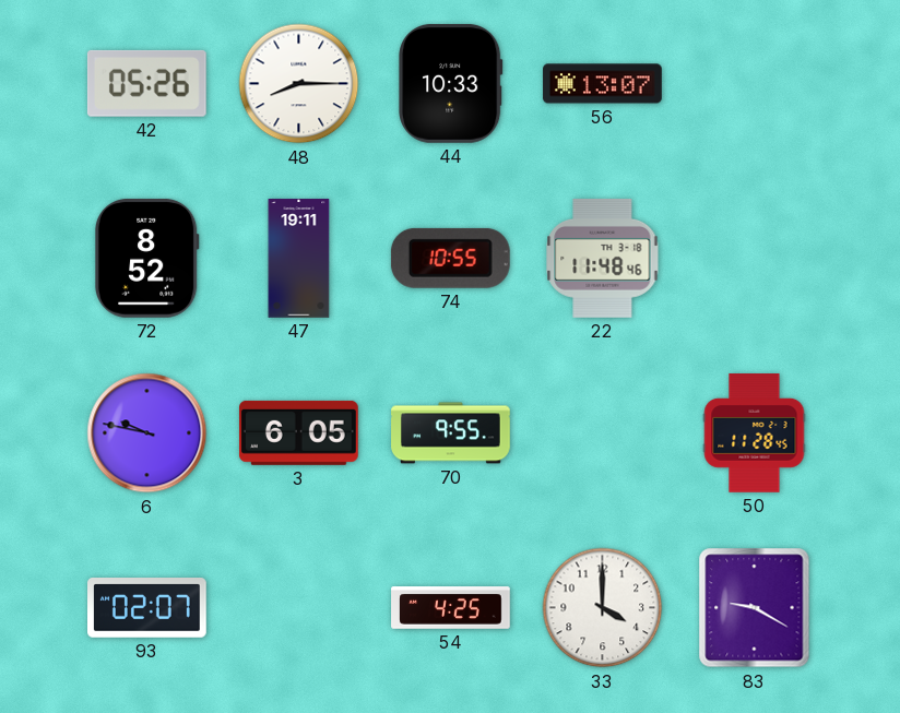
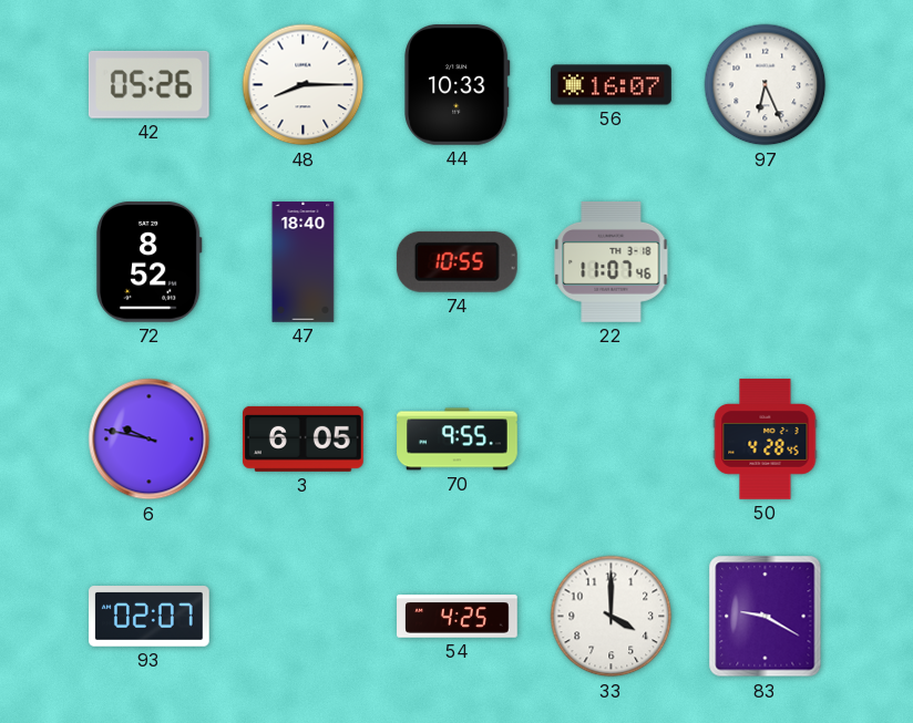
56: 13:07 -> 16:07 (612, 85)
97: none -> 6:26 (766, 85)
47: 19:11 -> 18:40 (304, 262)
22: 11:48 -> 11:07 (612, 261)
50: 11:28 -> 4:28 (766, 440)
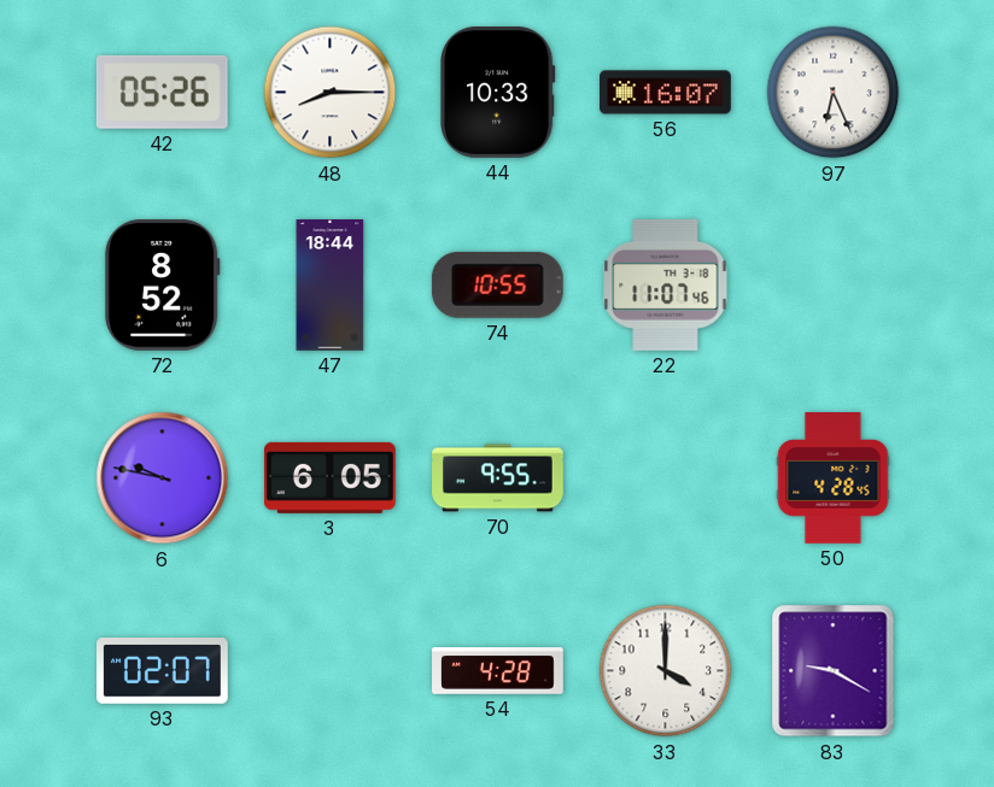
47: 18:40 -> 18:44 (331, 286)
54: 4:25 -> 4:28 (498, 671)
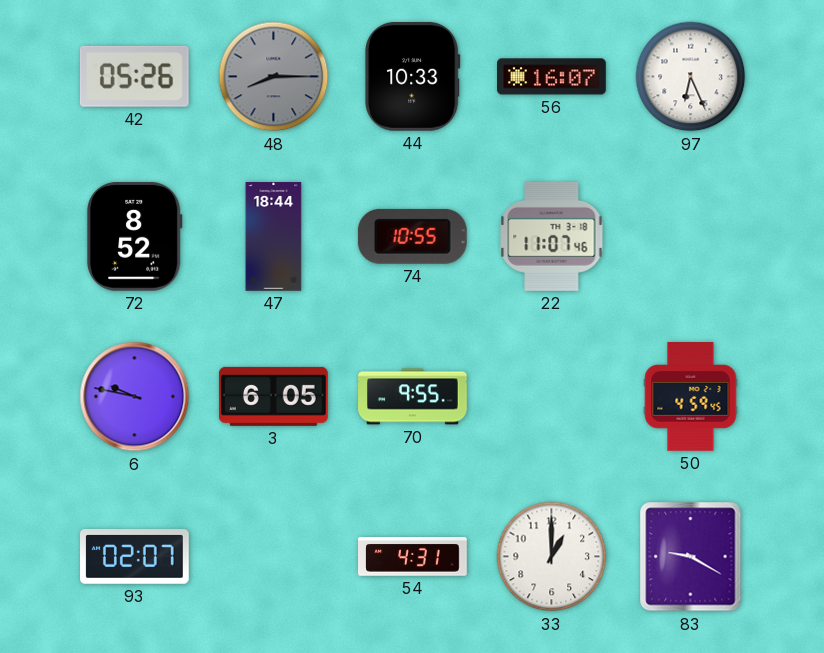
48 dial: white -> grey (274, 77)
50: 4:28 -> 4:59 (691, 397)
54: 4:28 -> 4:31 (413, 557)
33: 4:00 -> 1:00 (552, 557)
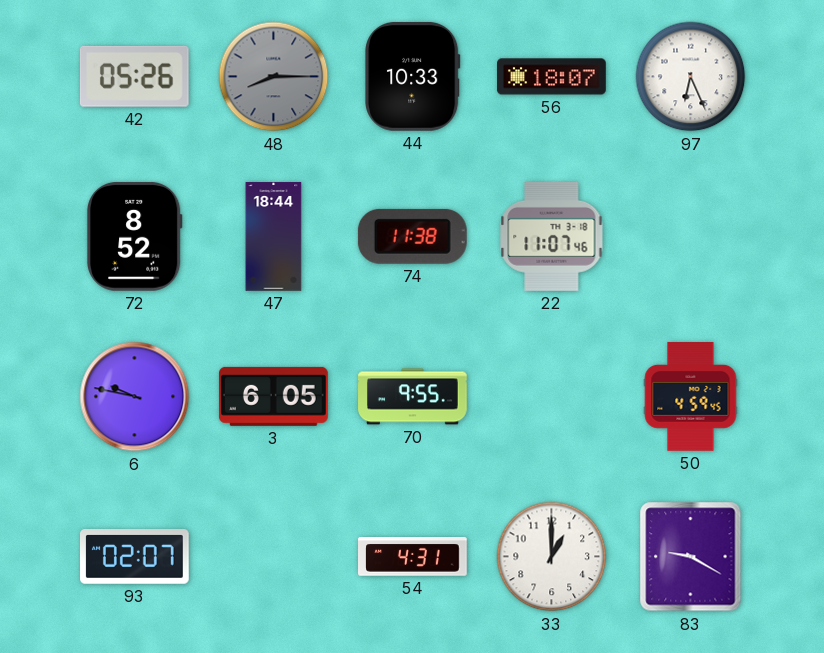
56: 16:07 -> 18:07 (552, 77)
74: 10:55 -> 11:38 (412, 236)
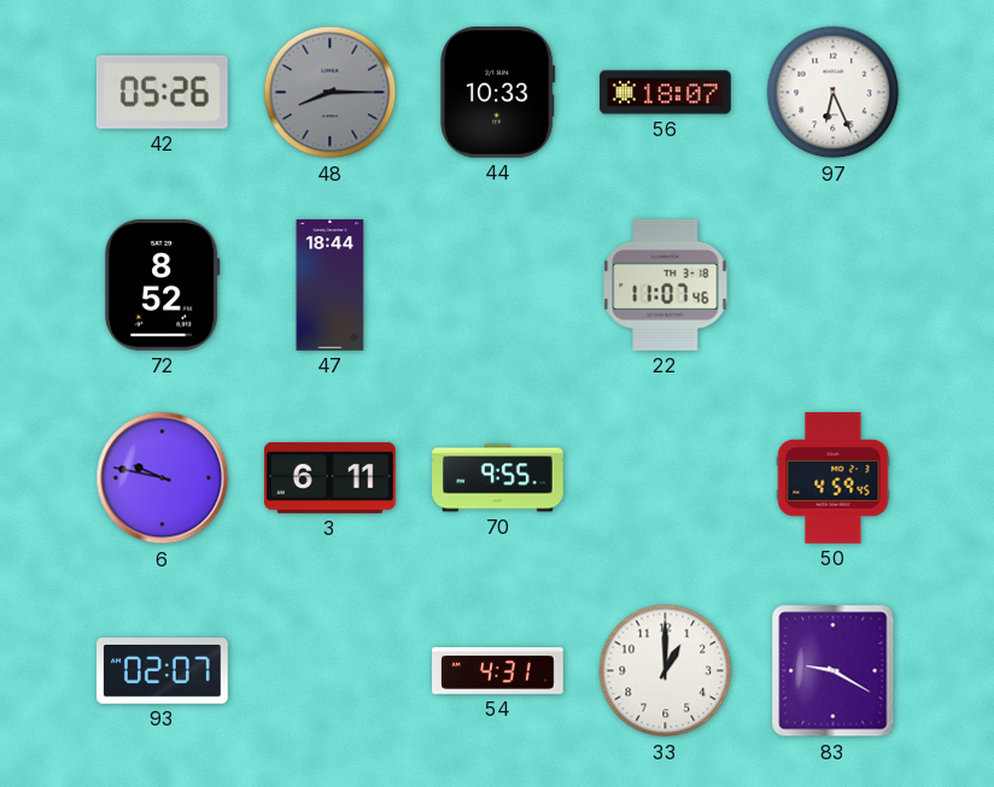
74: 11:38 -> none (412, 236)
3: 6:05 -> 6:11 (329, 477)
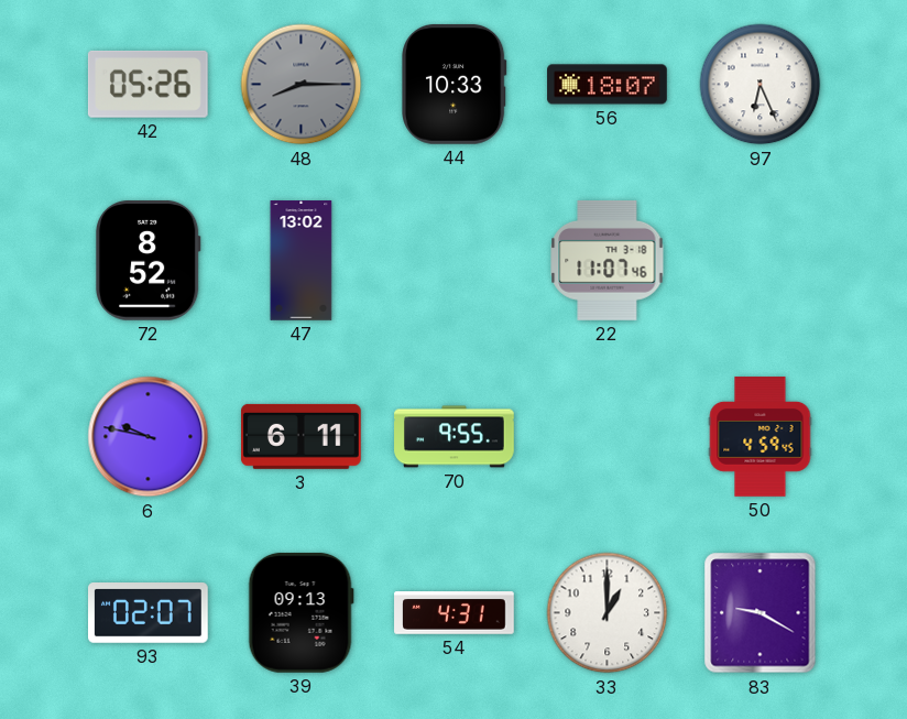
47: 18:44 -> 13:02 (302, 261)
39: none -> 09:13 (300, 612)
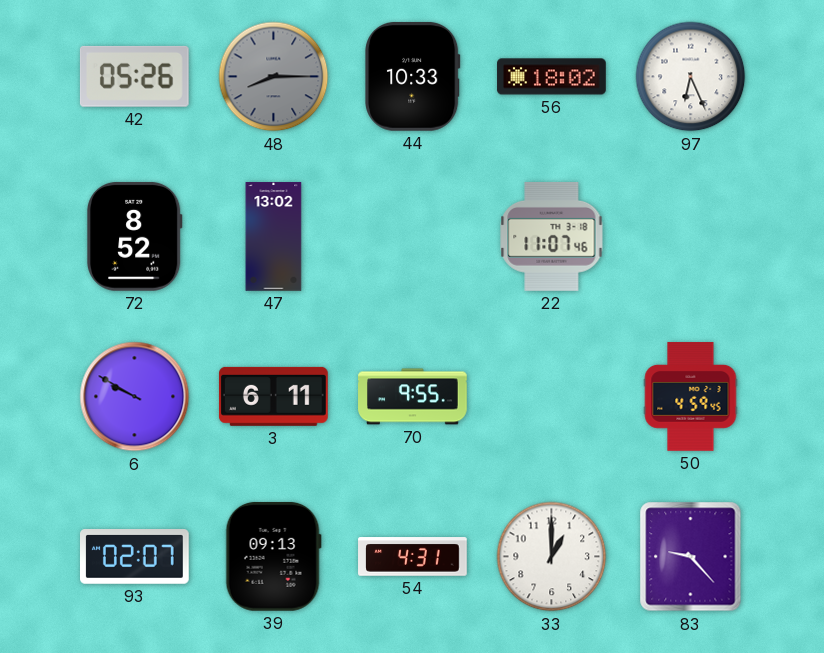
56: 18:07 -> 18:02 (552, 77)
6: 9:47 -> 9:50 (135, 397)
83: 9:20 -> 9:23 (691, 557)
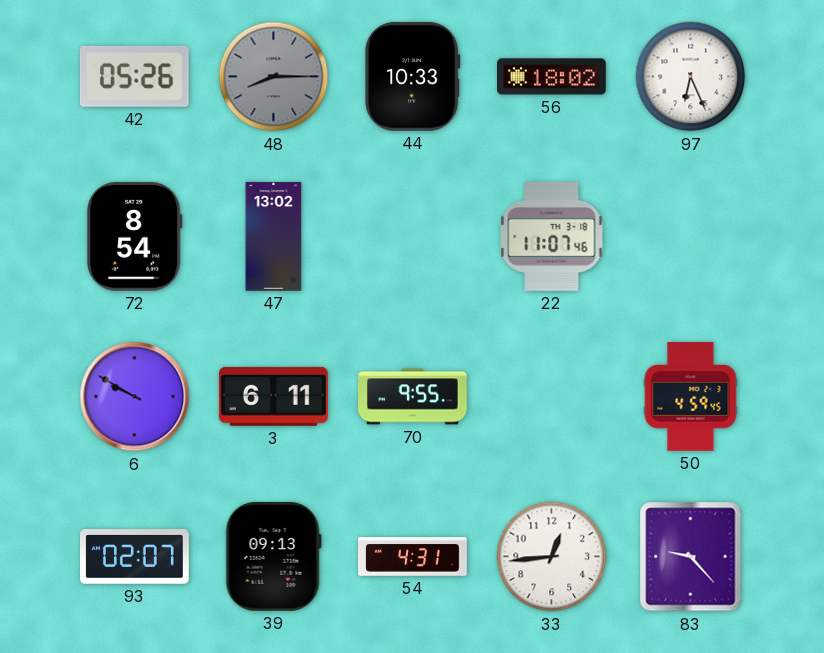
72: 8:52 -> 8:54 (134, 236)
33: 1:00 -> 12:44 (552, 557)
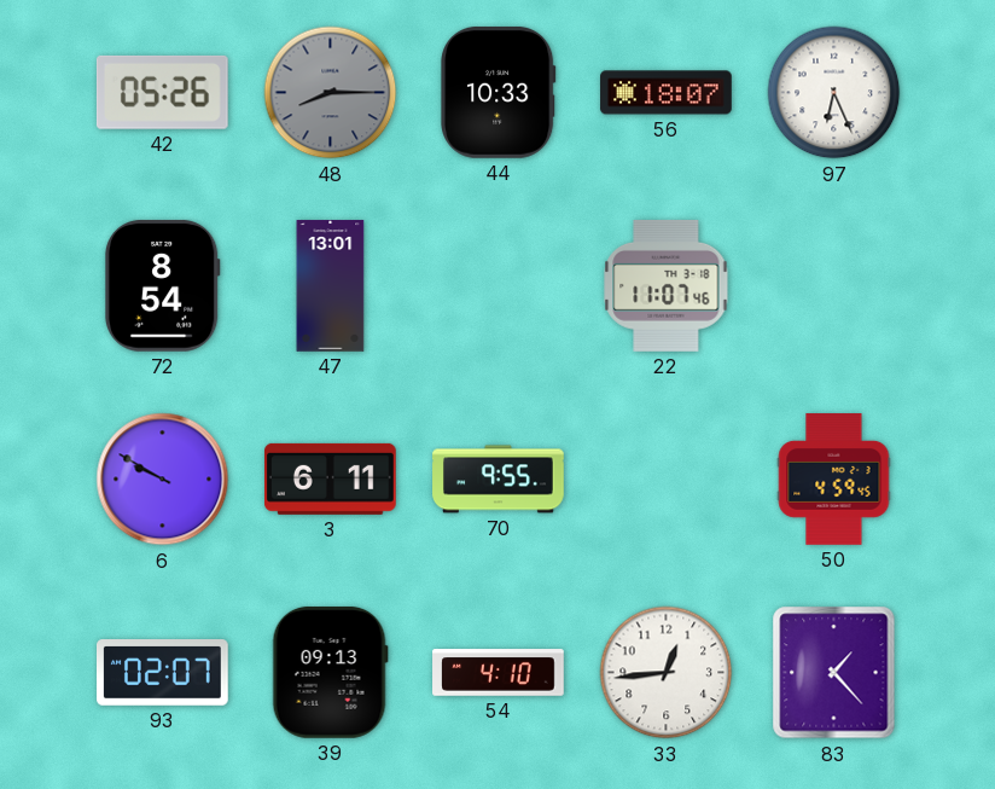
56: 18:02 -> 18:07 (667, 93)
47: 13:02 -> 13:01 (331, 286)
54: 4:31 -> 4:10 (499, 673)
83: 9:23 -> 1:23 (834, 673)
